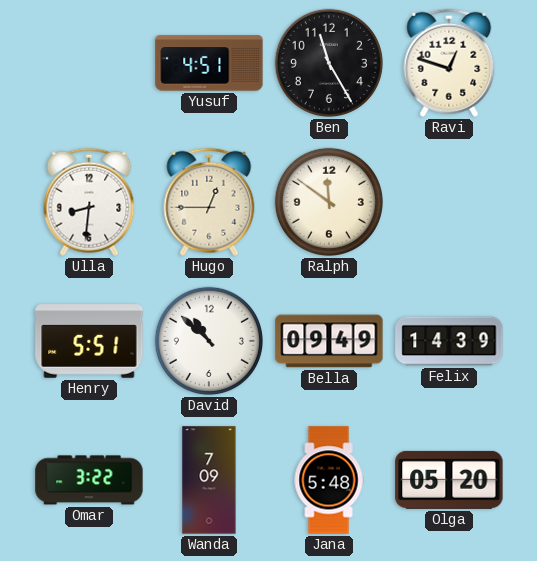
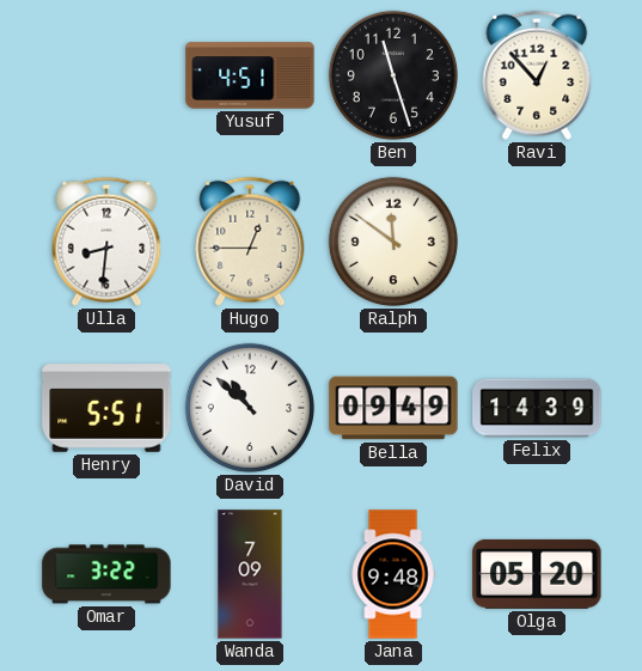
Ben: 11:25 -> 11:27 (393, 75)
Ravi: 12:48 -> 12:53 (537, 75)
Jana: 5:48 -> 9:48 (393, 574)
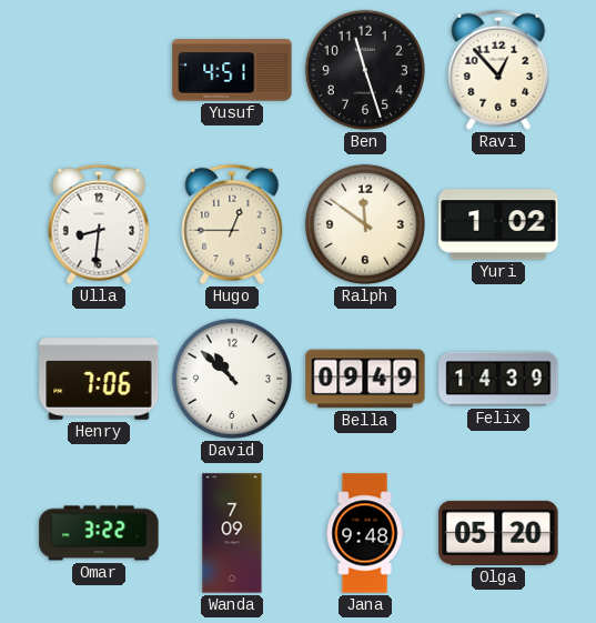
Yuri: none -> 1:02 (498, 224)
Henry: 5:51 -> 7:06 (99, 379)
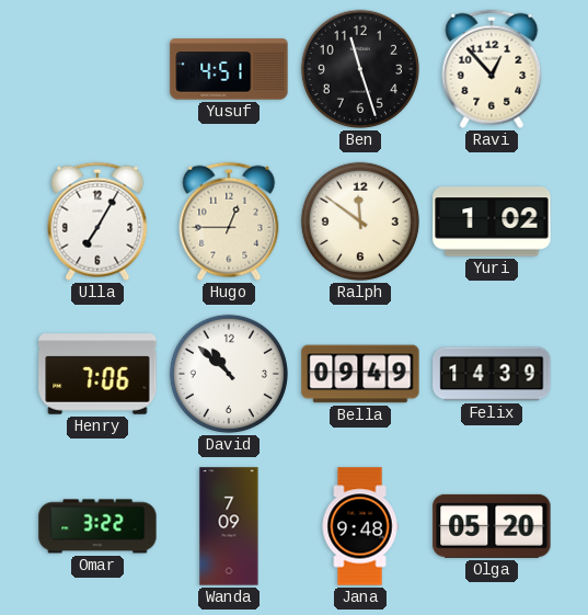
Ulla: 8:31 -> 7:05 (97, 221)
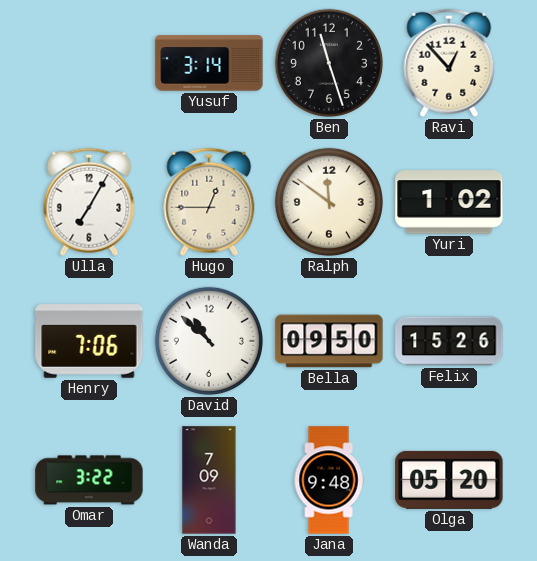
Yusuf: 4:51 -> 3:14 (209, 63)
Bella: 09:49 -> 09:50 (329, 341)
Felix: 14:39 -> 15:26 (449, 341)
